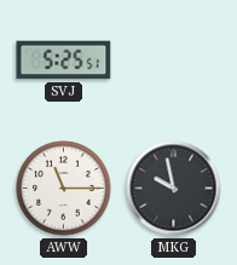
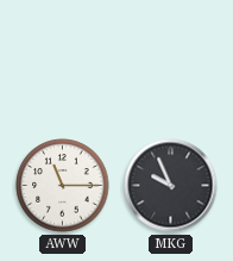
SVJ: 5:25 -> none (64, 61)
MKG: 9:58 -> 9:56 (171, 186)
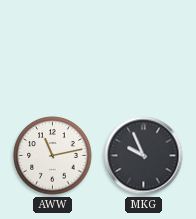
AWW: 11:15 -> 11:13 (53, 156)
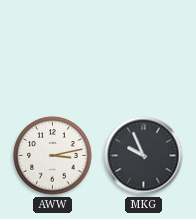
AWW: 11:13 -> 3:13 (53, 156)
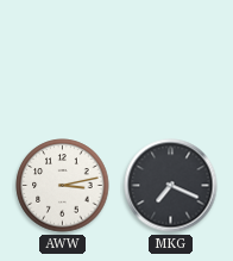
MKG: 9:56 -> 7:19 (171, 186)
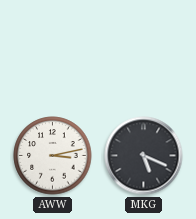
MKG: 7:19 -> 5:19 (144, 156)
